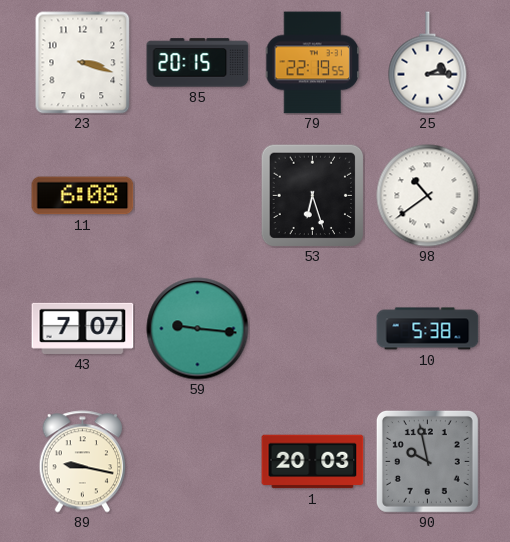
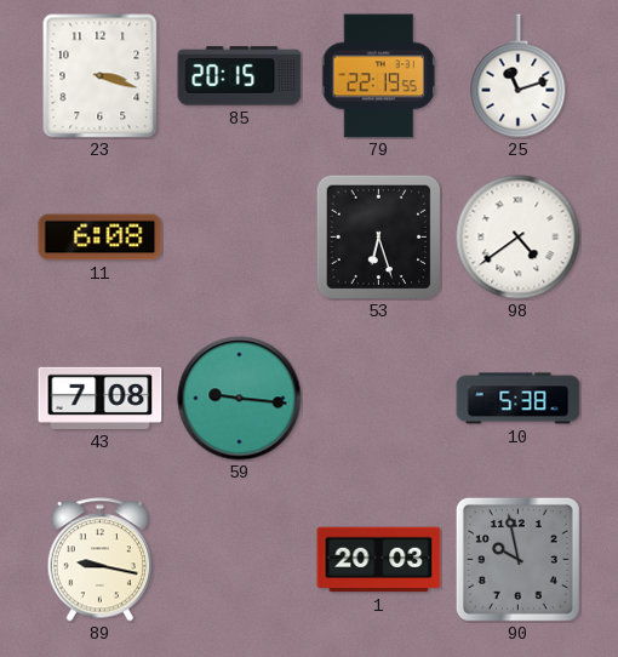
25: 2:15 -> 11:12 (519, 76)
98: 10:39 -> 4:39 (519, 238)
43: 7:07 -> 7:08 (101, 398)
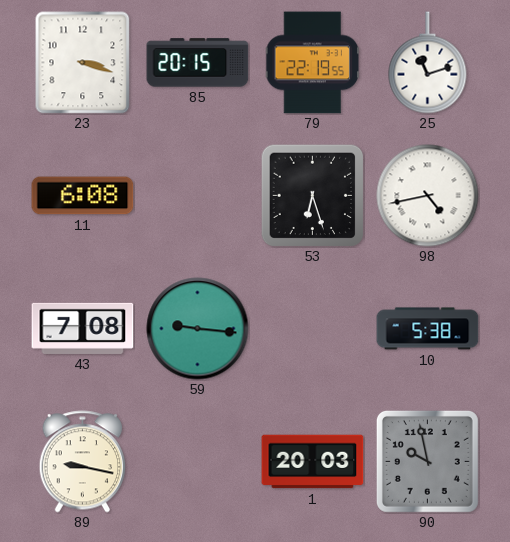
98: 4:39 -> 4:43 (428, 196)
